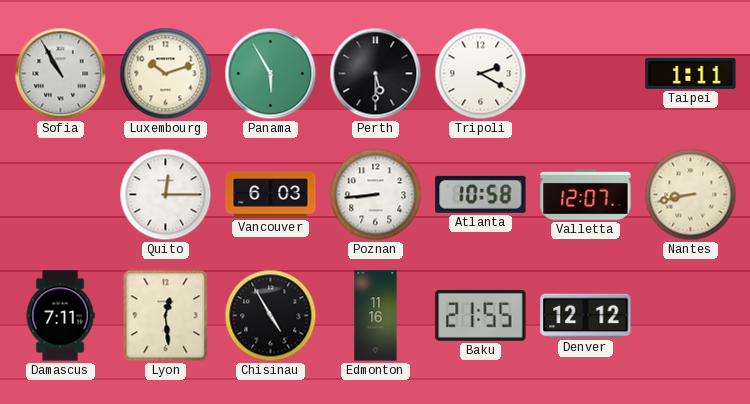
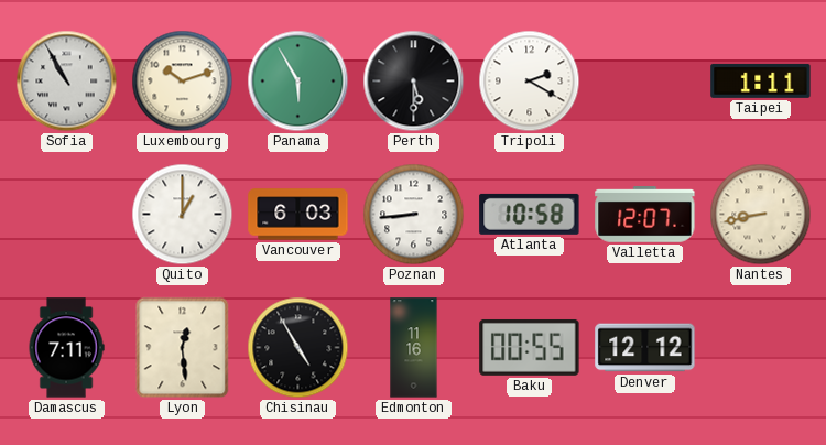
Quito: 12:15 -> 1:00 (183, 215)
Baku: 21:55 -> 00:55 (530, 347)
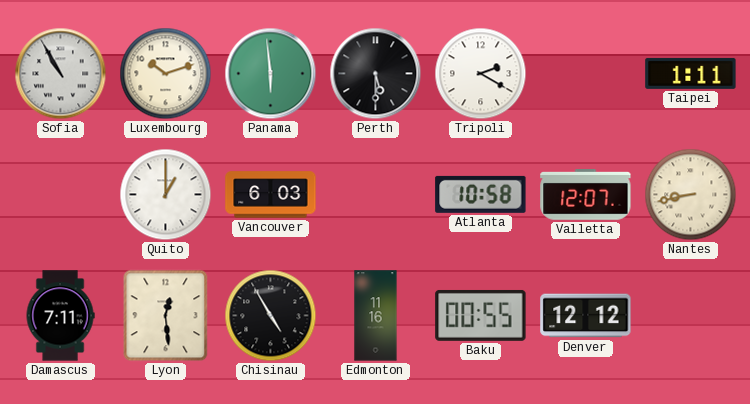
Panama: 5:55 -> 5:59 (271, 74)
Poznan: 8:44 -> none (414, 215)
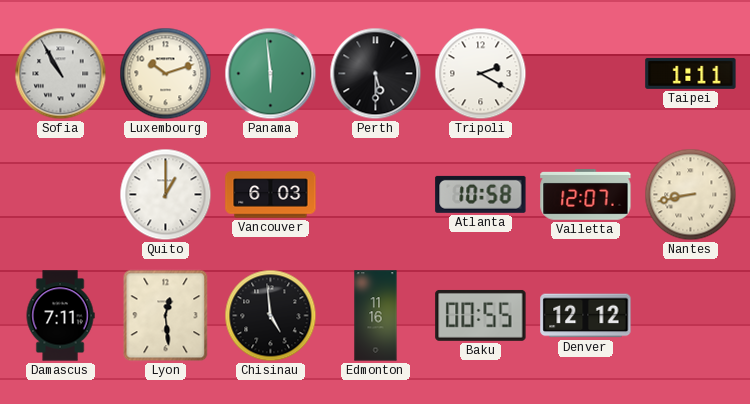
Chisinau: 4:55 -> 4:59 (271, 316)
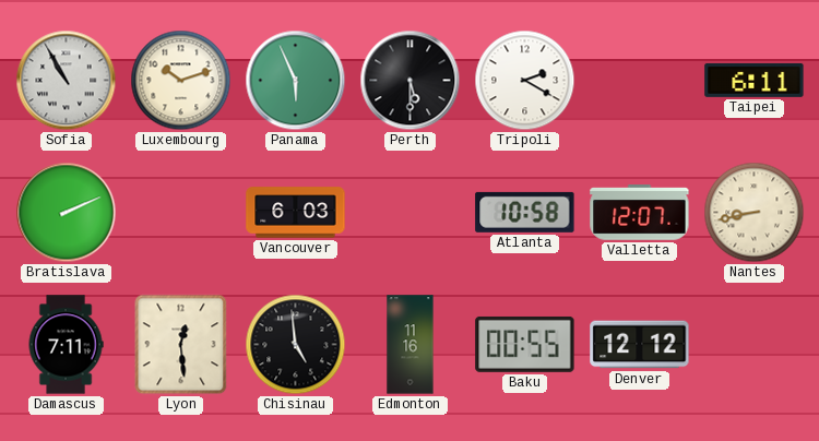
Panama: 5:59 -> 5:56 (296, 81)
Taipei: 1:11 -> 6:11 (755, 80)
Bratislava: none -> 2:11 (67, 213)
Quito: 1:00 -> none (166, 195)
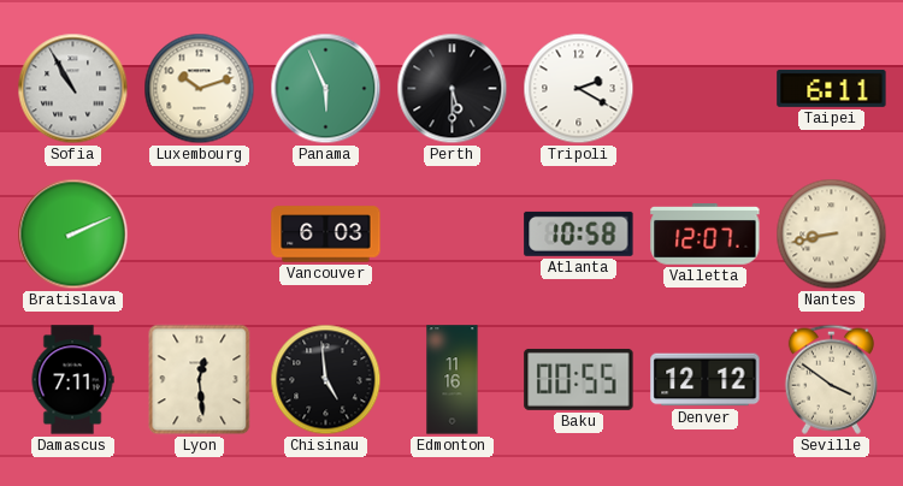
Seville: none -> 3:51 (831, 379)
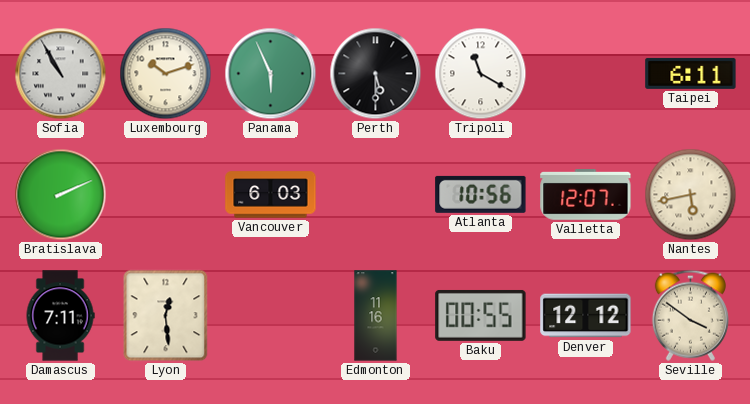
Tripoli: 2:20 -> 11:20 (481, 74)
Atlanta: 10:58 -> 10:56 (481, 194)
Nantes: 8:43 -> 5:43 (691, 195)
Chisinau: 4:59 -> none (326, 380)
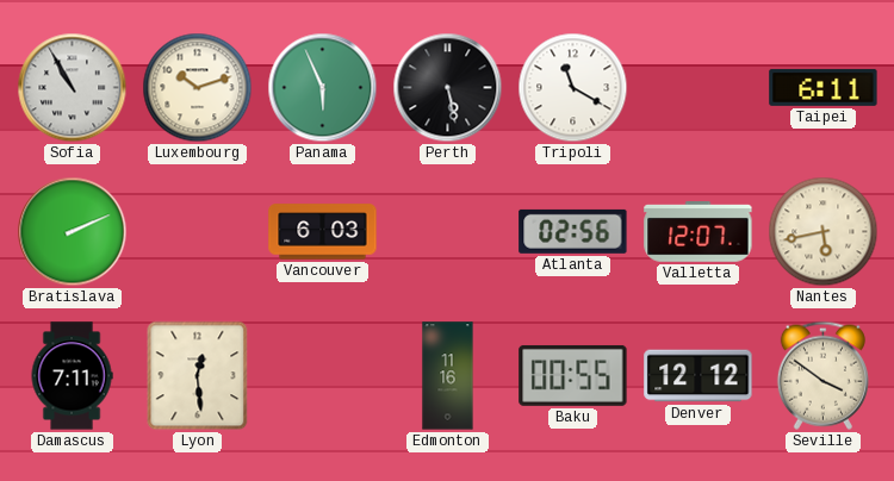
Perth: 5:30 -> 5:28 (448, 88)
Atlanta: 10:56 -> 02:56 (573, 231)
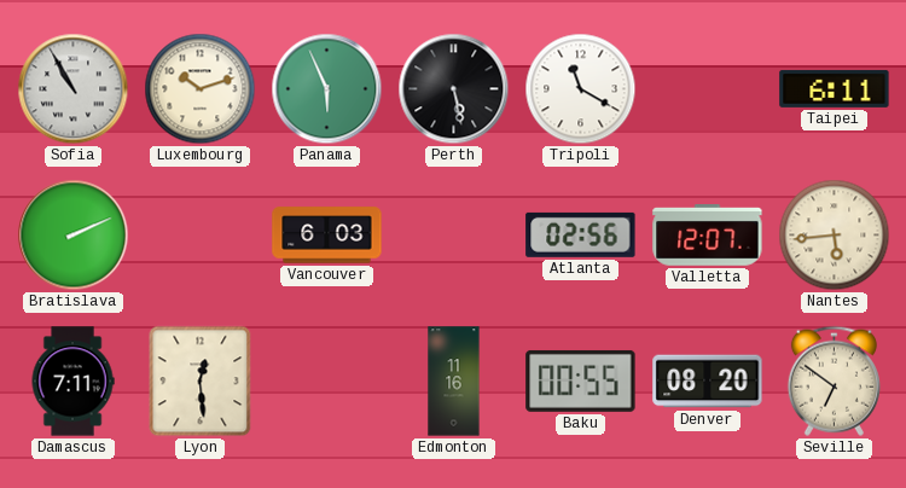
Nantes: 5:43 -> 5:44 (835, 236)
Denver: 12:12 -> 08:20 (708, 382)
Seville: 3:51 -> 6:51 (834, 380)
